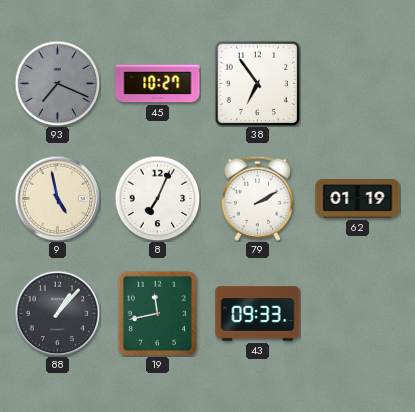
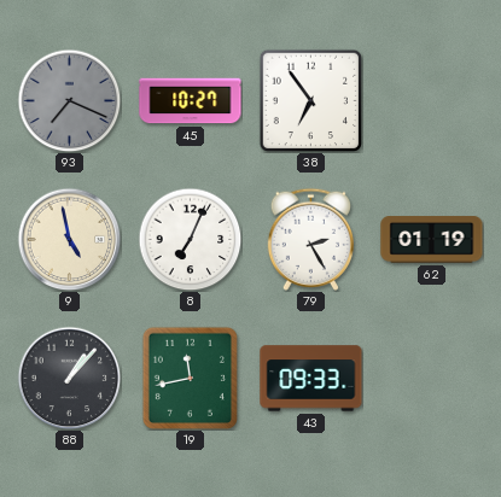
79: 2:10 -> 2:25 (310, 239)
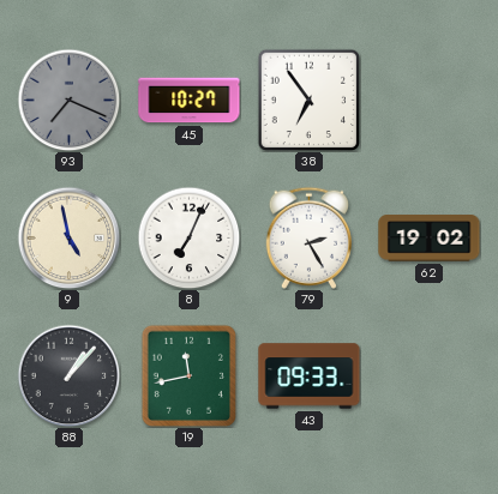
62: 01:19 -> 19:02 (430, 239)
